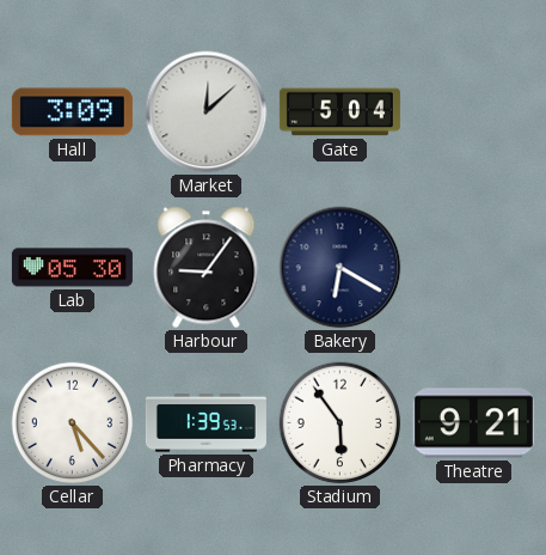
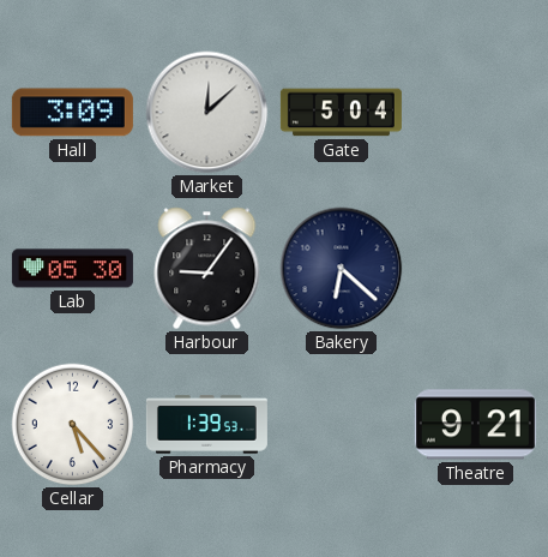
Bakery: 6:20 -> 6:22 (342, 269)
Stadium: 5:54 -> none (341, 423)
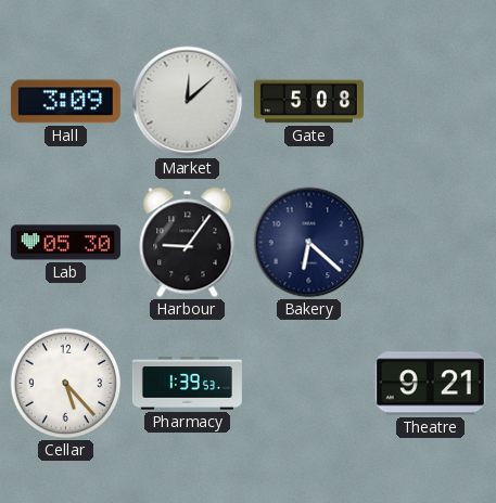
Gate: 5:04 -> 5:08 (308, 102)
